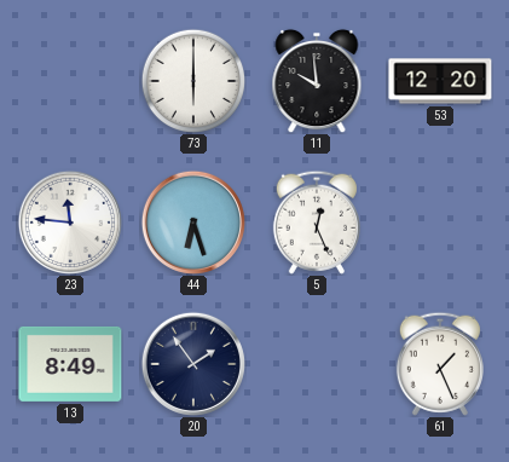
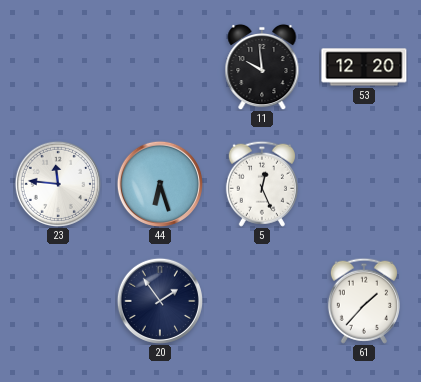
73: 6:00 -> none (193, 81)
13: 8:49 -> none (70, 364)
61: 1:26 -> 1:37 (364, 301)
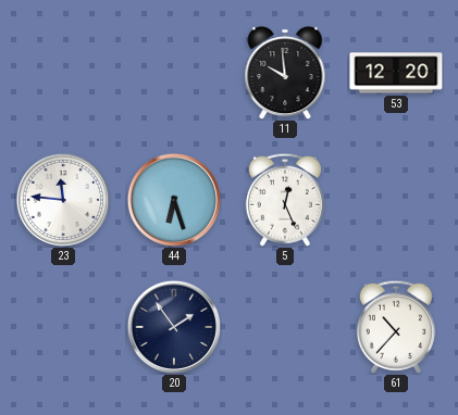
61: 1:37 -> 10:37 (396, 327)
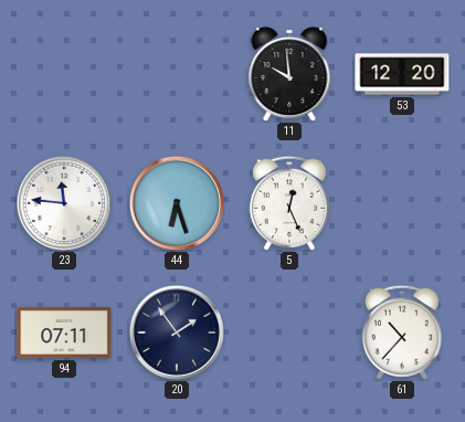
94: none -> 07:11 (64, 333)
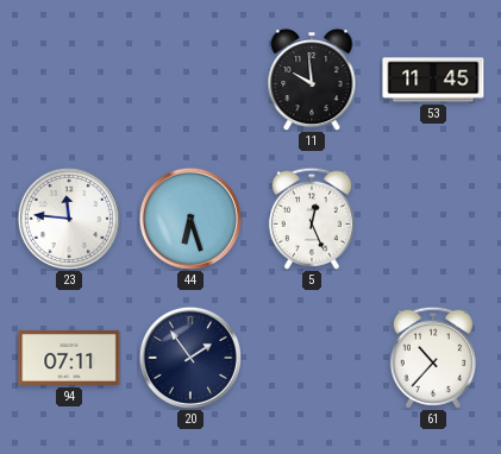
53: 12:20 -> 11:45 (433, 80)
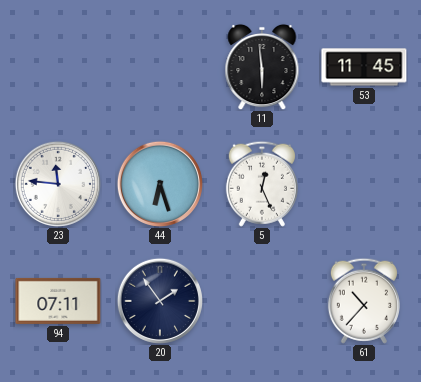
11: 9:59 -> 5:59 (262, 67)
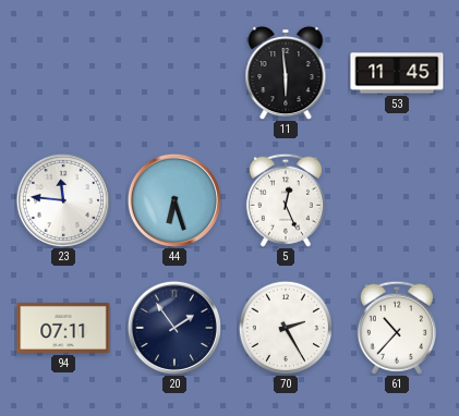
70: none -> 2:25 (286, 328)
